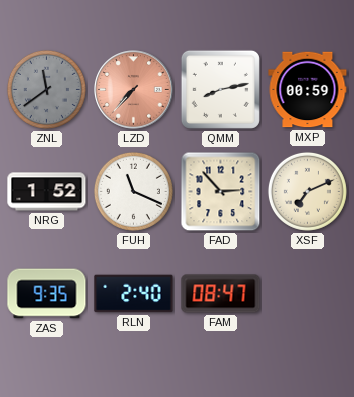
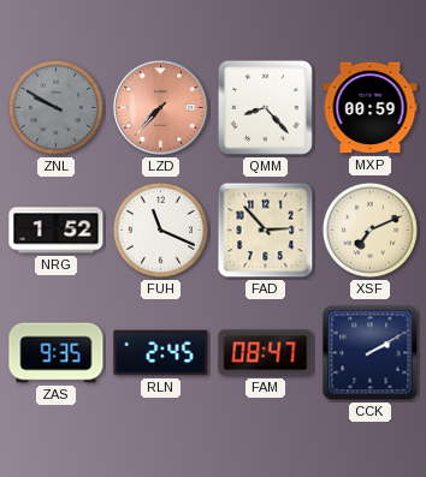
ZNL: 11:39 -> 9:50 (55, 107)
QMM: 8:13 -> 8:23 (265, 107)
RLN: 2:40 -> 2:45 (161, 353)
CCK: none -> 2:10 (371, 353)
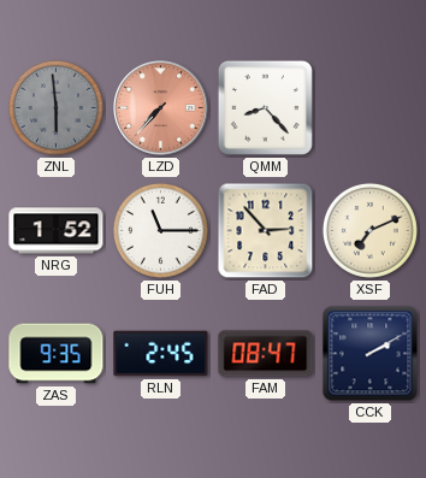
ZNL: 9:50 -> 5:59 (55, 107)
MXP: 00:59 -> none (371, 108)
FUH: 11:19 -> 11:15 (160, 230)
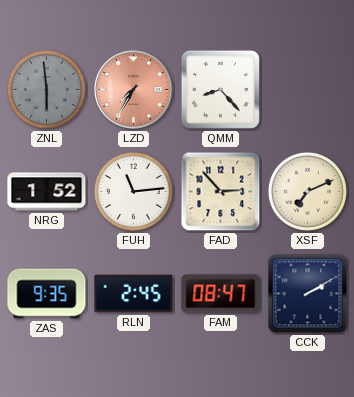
LZD: 7:37 -> 7:35 (134, 90)
FUH: 11:15 -> 11:14 (133, 191)
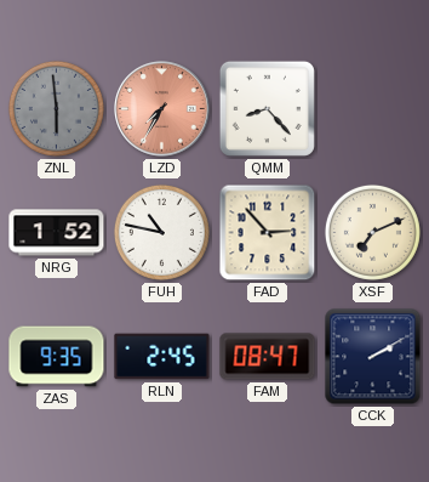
FUH: 11:14 -> 10:47 (161, 232)
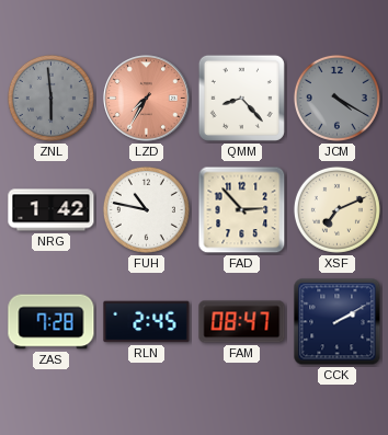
JCM: none -> 4:20 (336, 98)
NRG: 1:52 -> 1:42 (52, 210)
ZAS: 9:35 -> 7:28 (52, 322)
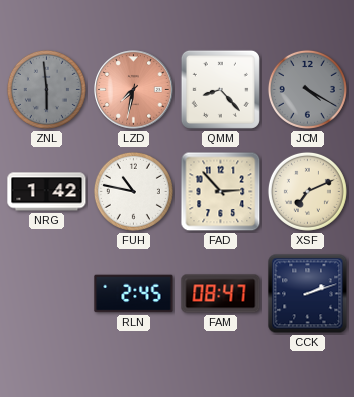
LZD: 7:35 -> 7:32 (134, 90)
ZAS: 7:28 -> none (52, 322)
CCK: 2:10 -> 2:12 (308, 294)
